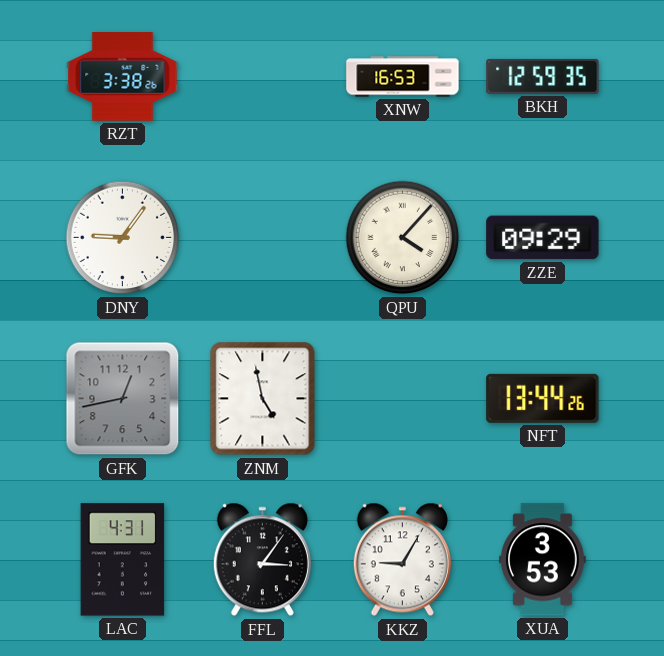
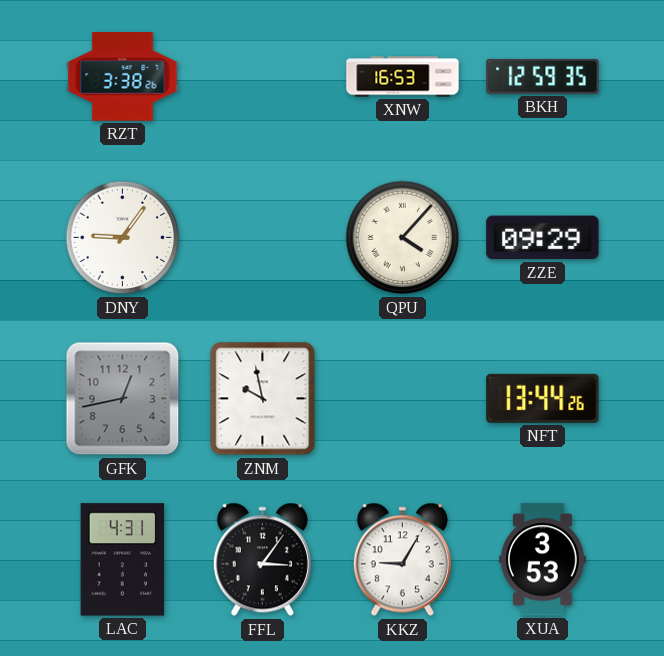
ZNM: 4:58 -> 9:58 (263, 399)
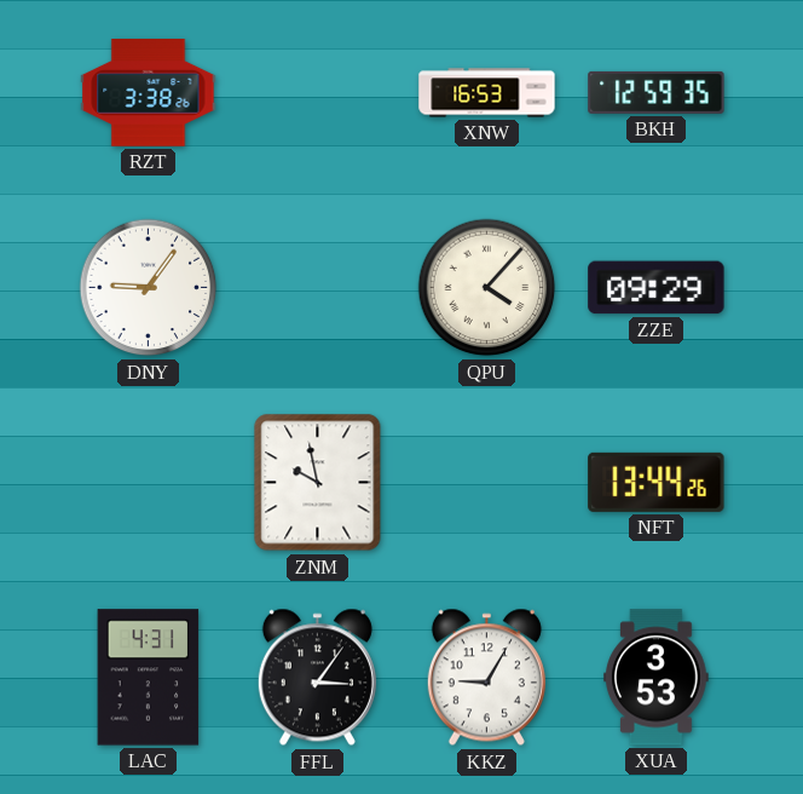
GFK: 12:43 -> none (123, 399)
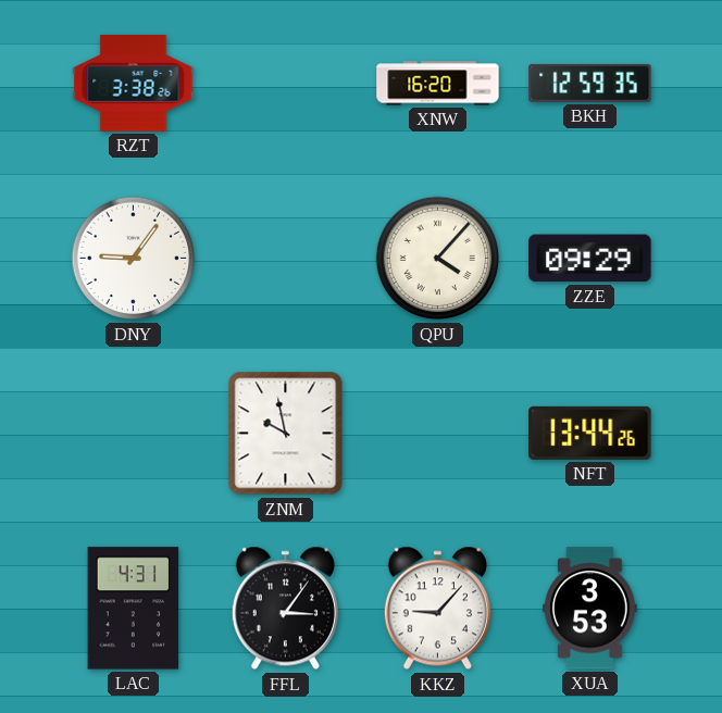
XNW: 16:53 -> 16:20 (438, 84)
KKZ: 9:05 -> 9:07 (437, 609)
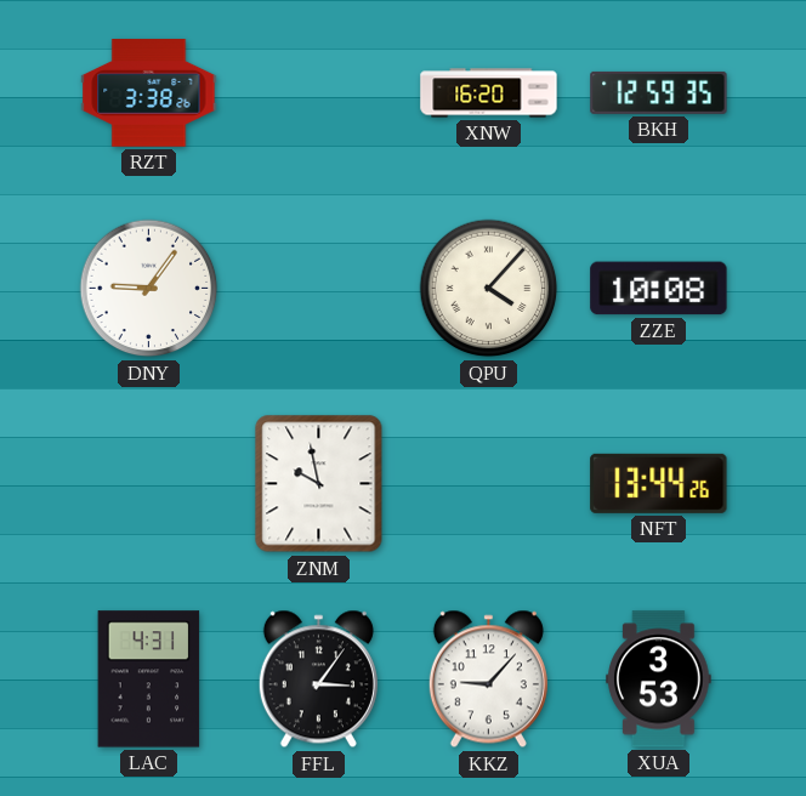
ZZE: 09:29 -> 10:08 (659, 289)
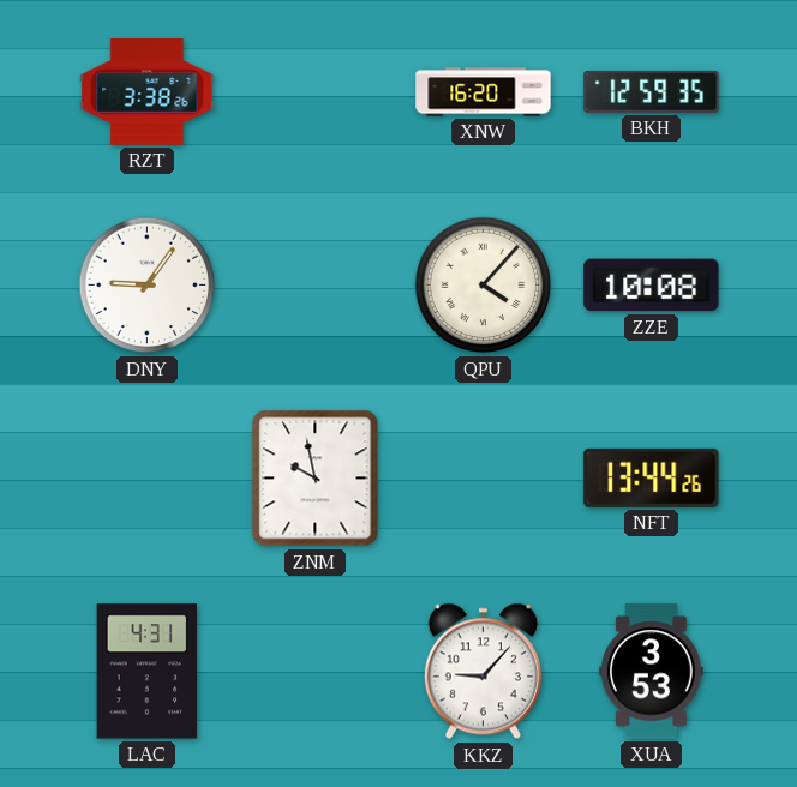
FFL: 3:06 -> none (318, 680)
